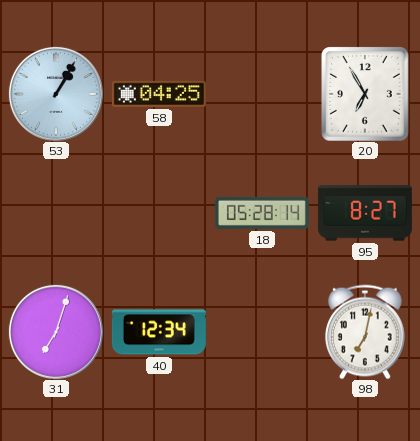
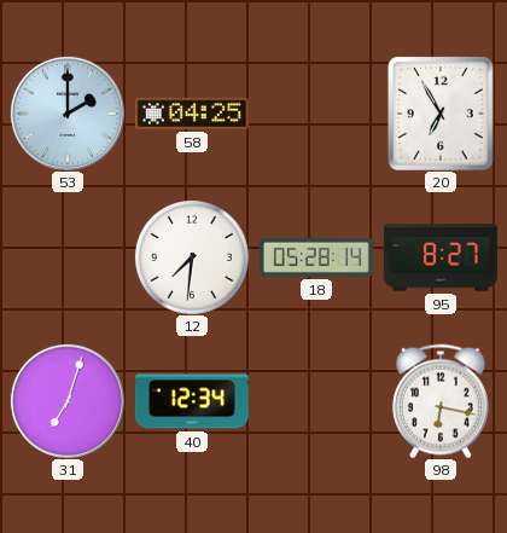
53: 1:05 -> 2:00 (68, 114)
12: none -> 7:31 (192, 257)
98: 7:02 -> 6:17 (441, 401)
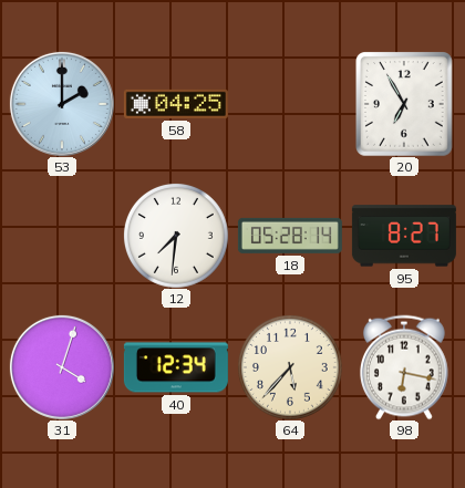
31: 7:03 -> 4:03 (62, 367)
64: none -> 5:37 (290, 367)
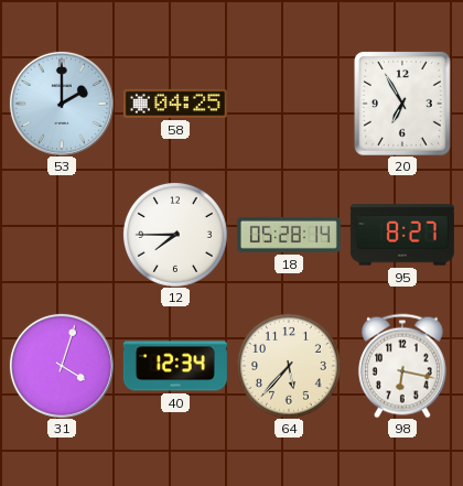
12: 7:31 -> 7:45 (175, 235)
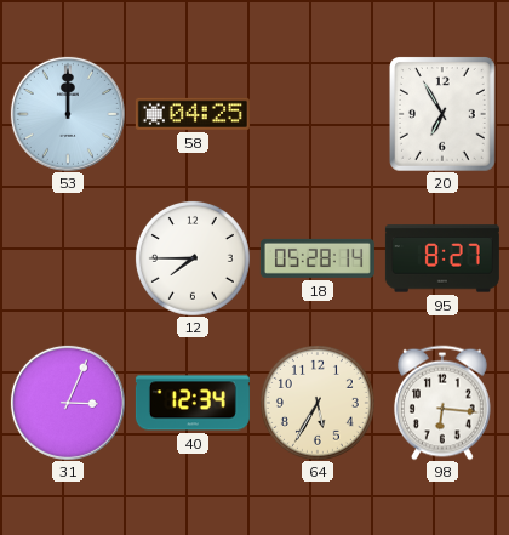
53: 2:00 -> 12:00 (68, 114)
31: 4:03 -> 3:04 (68, 403)
64: 5:37 -> 5:35 (318, 403)
98: 6:17 -> 6:16 (442, 403)
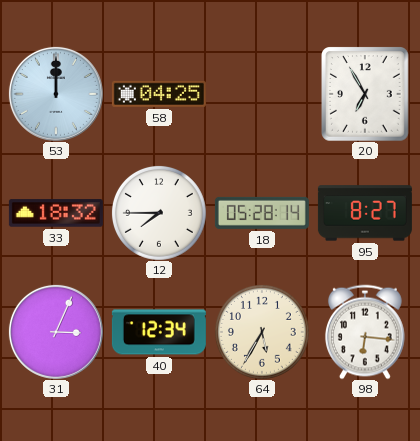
33: none -> 18:32 (56, 213)
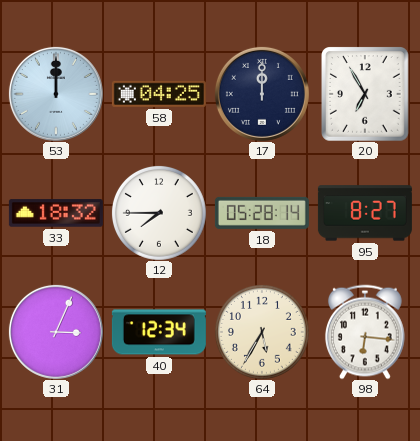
17: none -> 12:00 (262, 94)
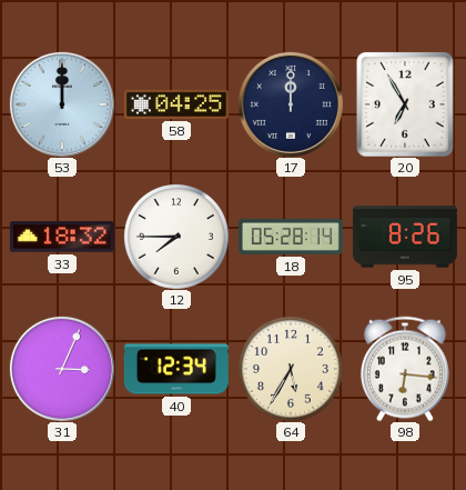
95: 8:27 -> 8:26 (405, 237)
